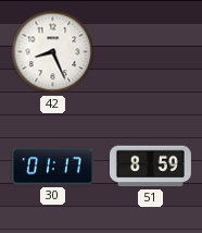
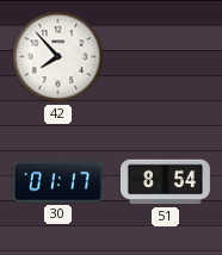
42: 8:26 -> 7:53 (58, 57)
51: 8:59 -> 8:54 (165, 182)
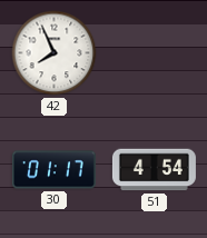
42: 7:53 -> 7:56 (55, 53)
51: 8:54 -> 4:54 (154, 170)
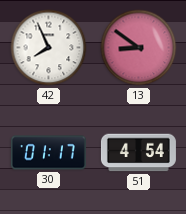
13: none -> 8:51 (139, 48)
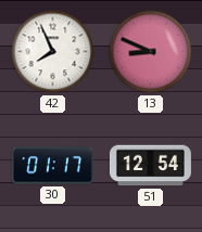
13: 8:51 -> 8:49 (151, 52)
51: 4:54 -> 12:54 (150, 166)
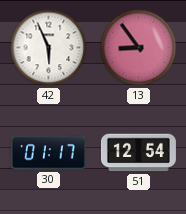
42: 7:56 -> 5:56 (49, 48)
13: 8:49 -> 8:54 (139, 48)
